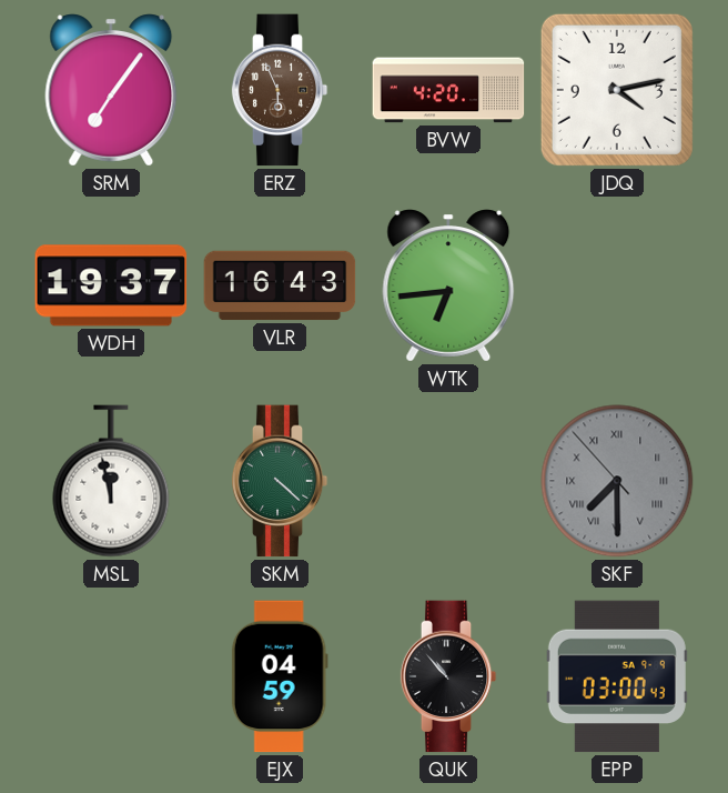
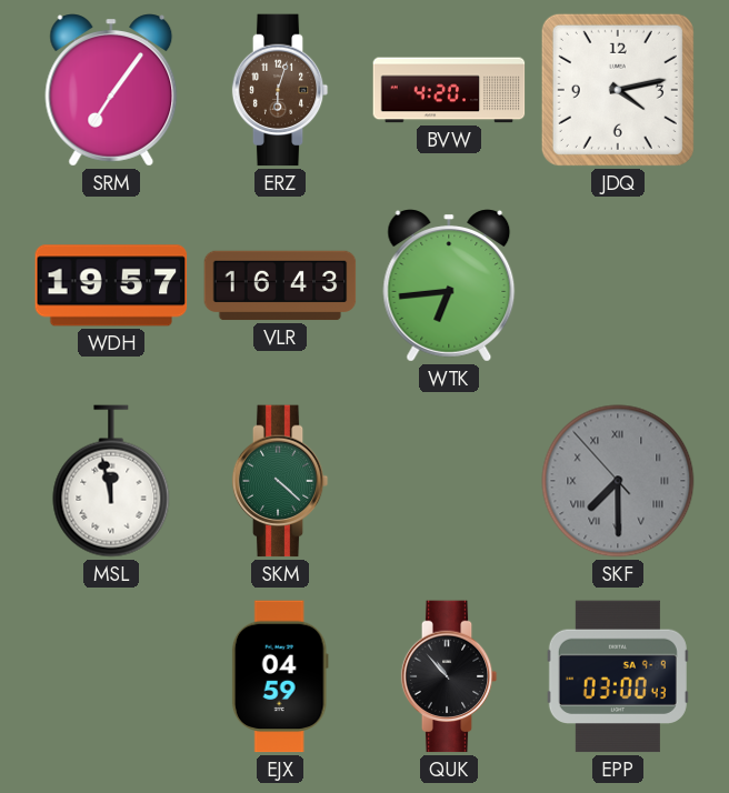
ERZ: 5:56 -> 6:03 (280, 90)
WDH: 19:37 -> 19:57 (111, 285)
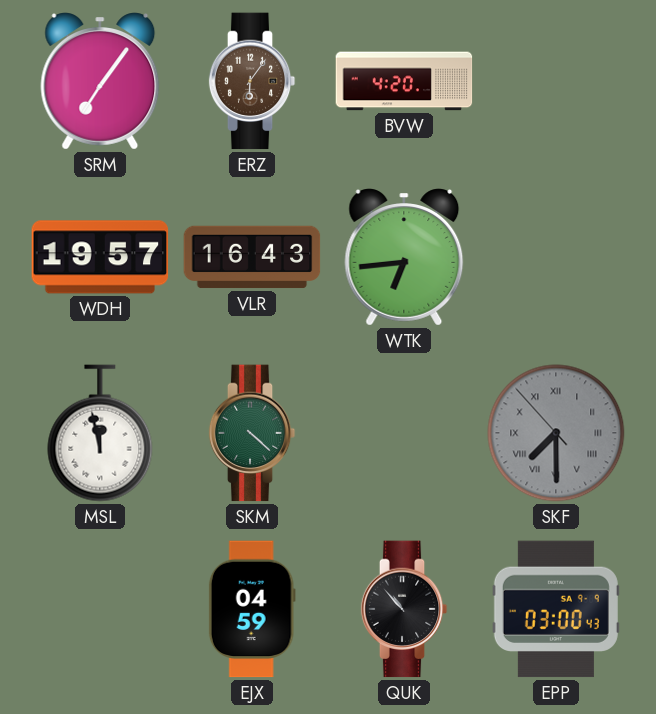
ERZ: 6:03 -> 6:06 (252, 81)
JDQ: 4:13 -> none (618, 90)
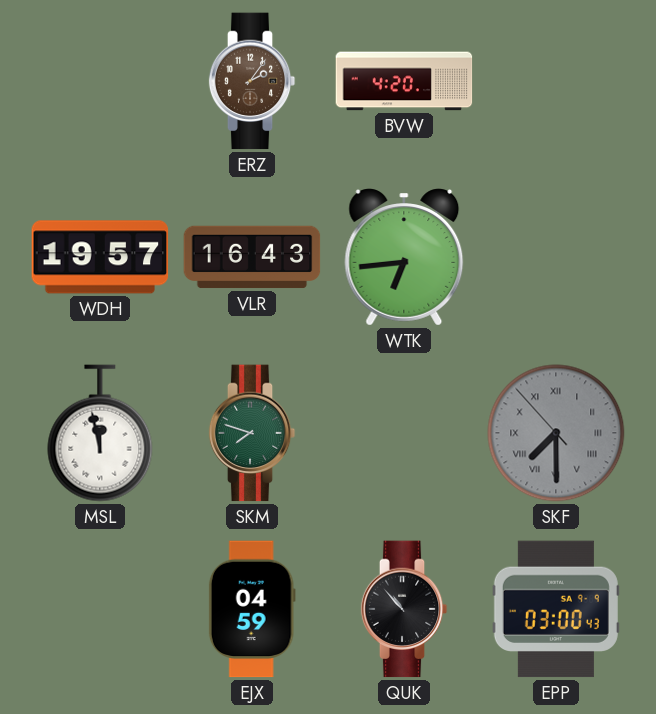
SRM: 7:06 -> none (100, 81)
ERZ: 6:06 -> 2:06 (252, 81)
SKM: 4:22 -> 7:48 (252, 433)
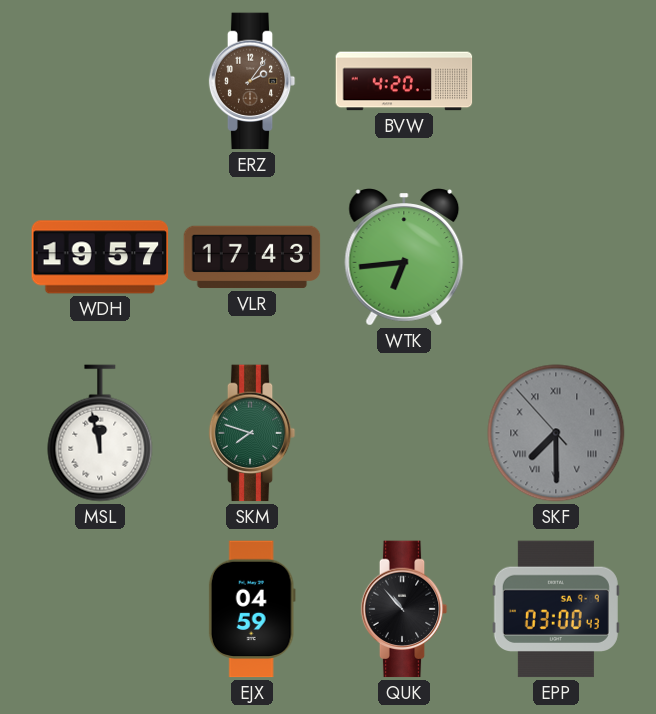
VLR: 16:43 -> 17:43 (252, 257)
